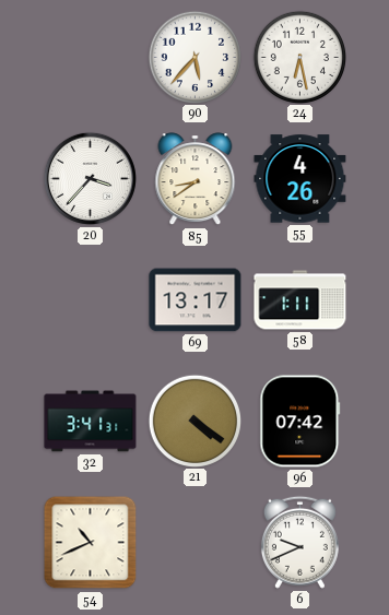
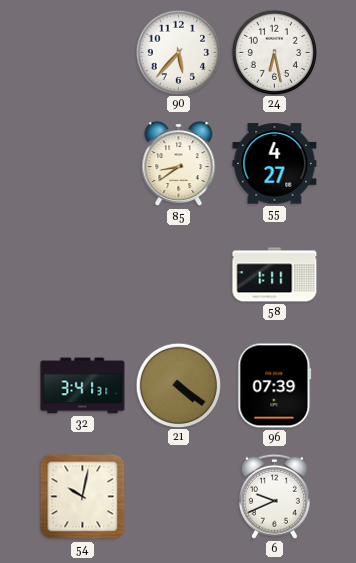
20: 3:37 -> none (90, 178)
55: 4:26 -> 4:27 (275, 164)
69: 13:17 -> none (196, 300)
96: 07:42 -> 07:39 (275, 386)
54: 10:41 -> 10:02 (83, 497)
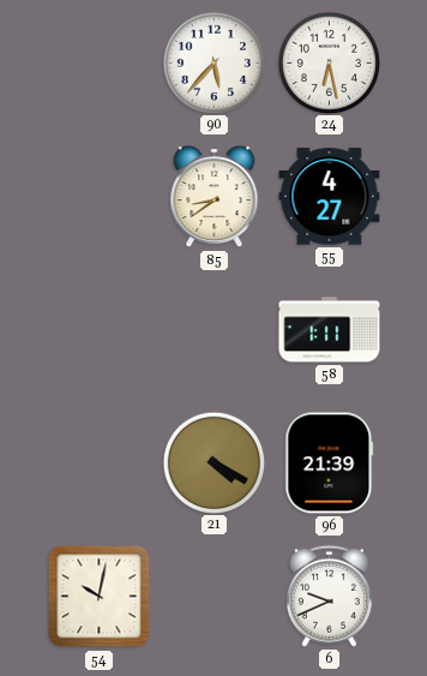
32: 3:41 -> none (83, 386)
21: 4:21 -> 4:20 (213, 462)
96: 07:39 -> 21:39 (330, 463)
